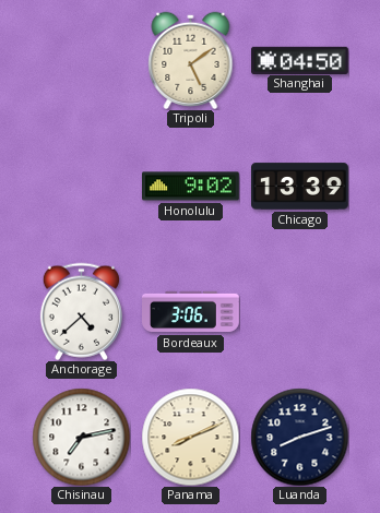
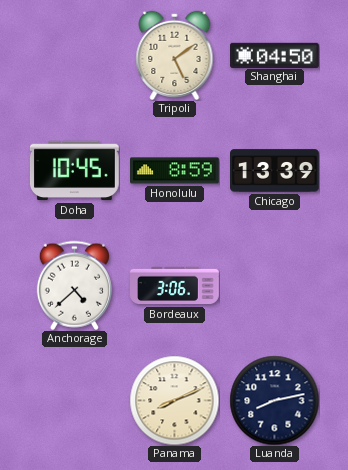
Doha: none -> 10:45 (74, 171)
Honolulu: 9:02 -> 8:59 (175, 171)
Chisinau: 7:13 -> none (81, 437)
Luanda: 8:12 -> 8:13 (274, 400)
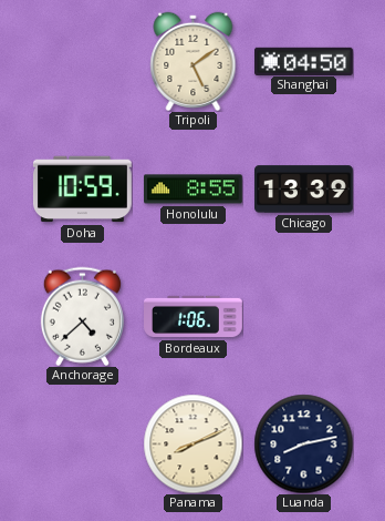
Doha: 10:45 -> 10:59 (82, 190)
Honolulu: 8:59 -> 8:55 (194, 190)
Bordeaux: 3:06 -> 1:06 (194, 317)
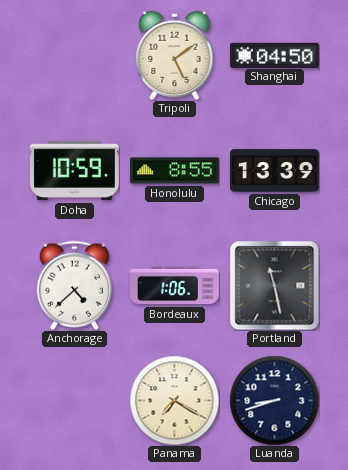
Portland: none -> 11:28 (274, 285)
Panama: 8:11 -> 7:20 (174, 400)
Luanda: 8:13 -> 8:42 (274, 400)
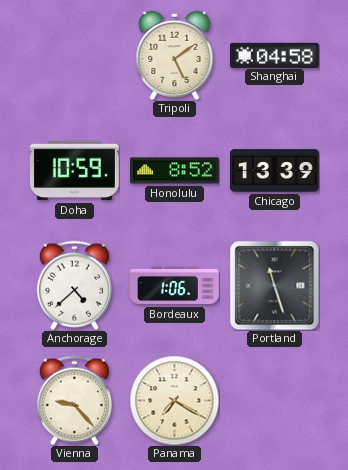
Shanghai: 04:50 -> 04:58 (275, 55)
Honolulu: 8:55 -> 8:52 (175, 171)
Portland: 11:28 -> 11:27 (274, 285)
Vienna: none -> 9:23 (74, 400)
Luanda: 8:42 -> none (274, 400)
